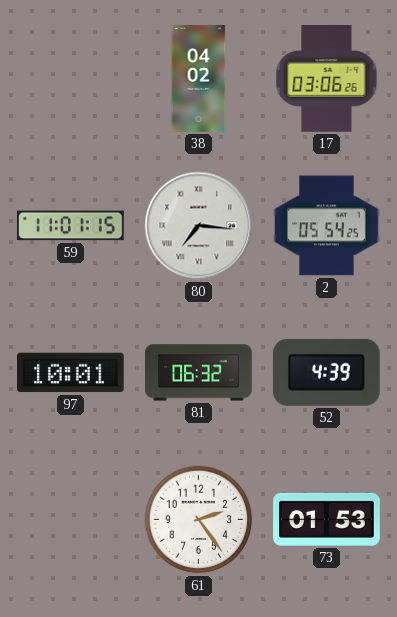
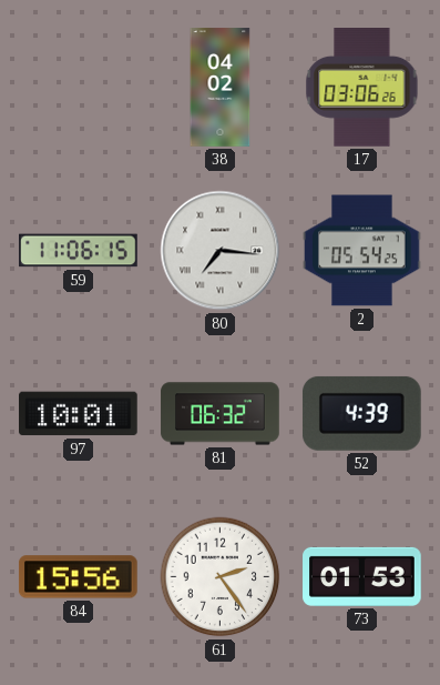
59: 11:01 -> 11:06 (79, 251)
84: none -> 15:56 (79, 577)
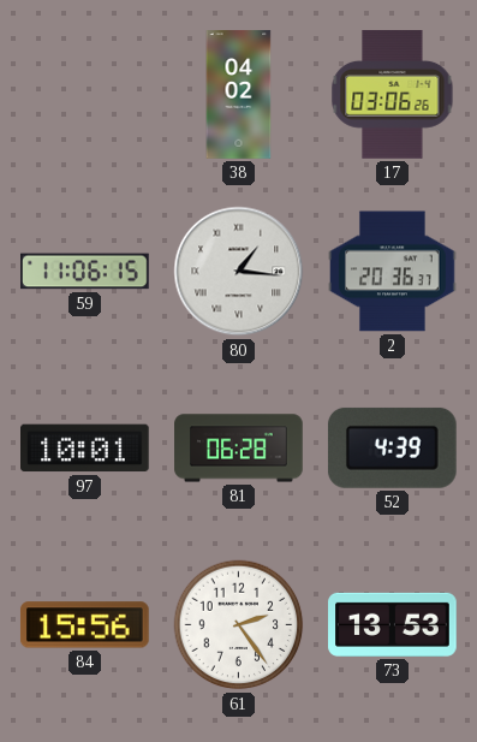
80: 7:16 -> 1:16 (239, 272)
2: 05:54 -> 20:36 (393, 272)
81: 06:32 -> 06:28 (239, 449)
73: 01:53 -> 13:53 (393, 624)
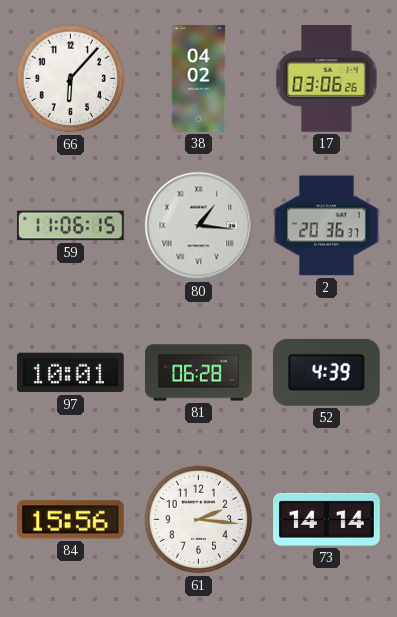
66: none -> 6:07 (71, 79)
61: 2:24 -> 2:16 (199, 520)
73: 13:53 -> 14:14 (327, 519)
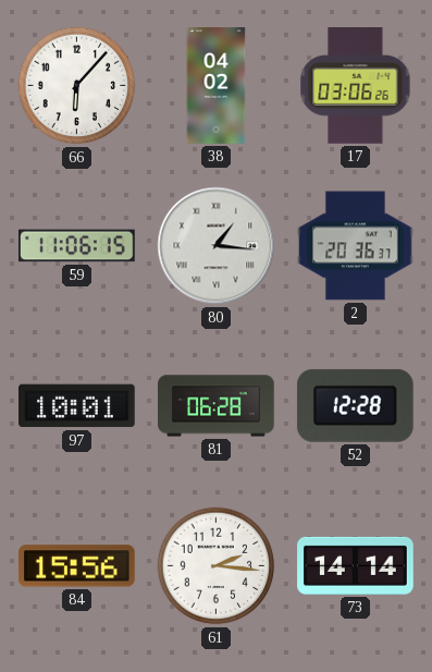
52: 4:39 -> 12:28 (355, 405)
